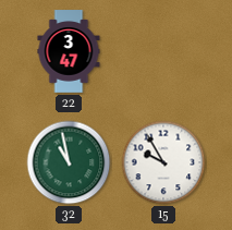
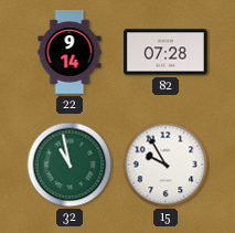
22: 3:47 -> 9:14 (70, 52)
82: none -> 07:28 (167, 52)
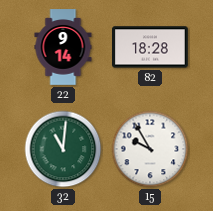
82: 07:28 -> 18:28 (151, 47)
32: 10:58 -> 11:01 (63, 149)
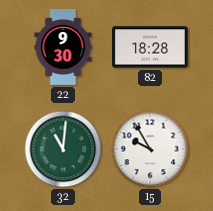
22: 9:14 -> 9:30 (63, 47)
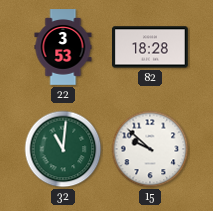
22: 9:30 -> 3:53 (63, 47)
15: 9:55 -> 9:52 (150, 149)
